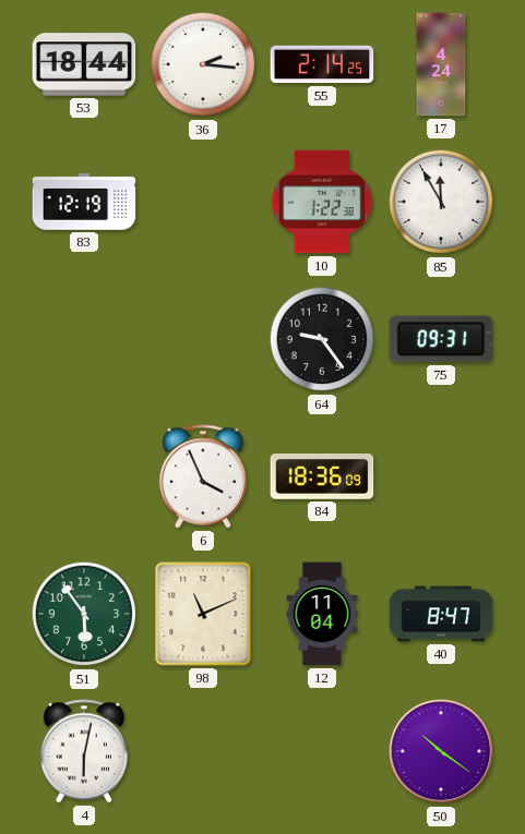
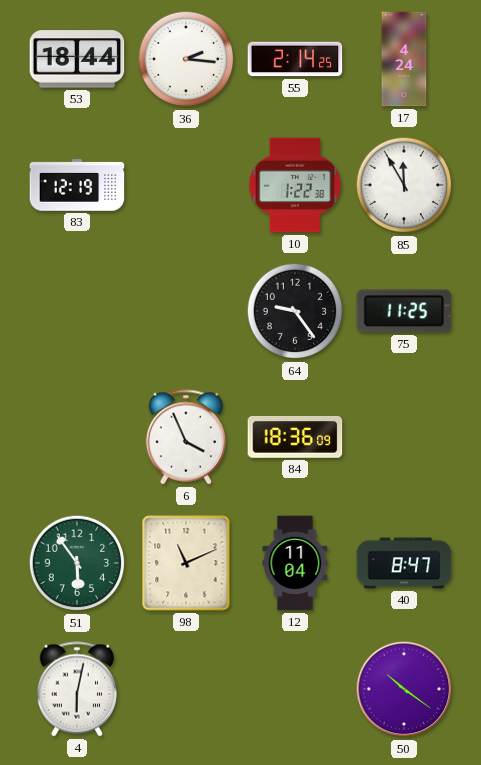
75: 09:31 -> 11:25 (404, 311)
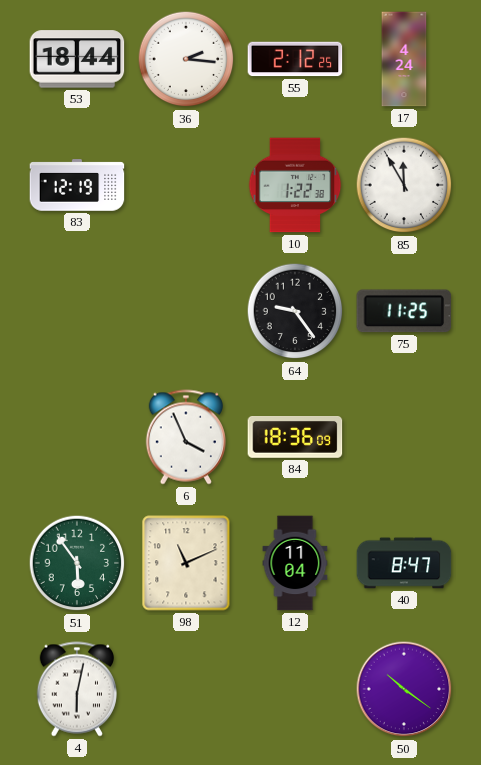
55: 2:14 -> 2:12 (295, 59)
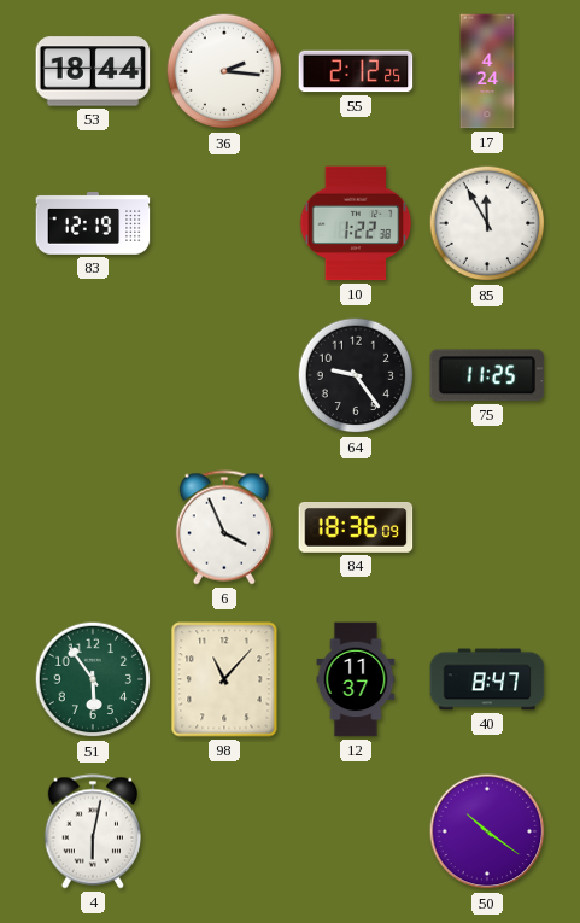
98: 11:11 -> 11:07 (224, 679)
12: 11:04 -> 11:37 (356, 679)
